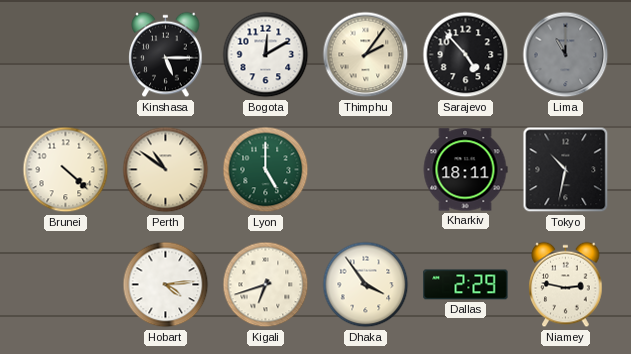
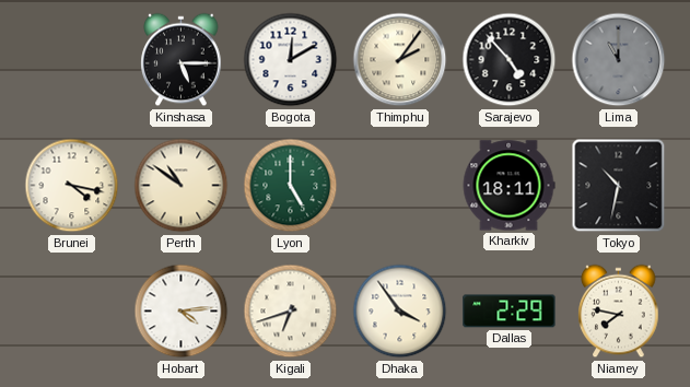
Brunei: 4:22 -> 4:17 (72, 186)
Niamey: 2:47 -> 7:47 (619, 312)
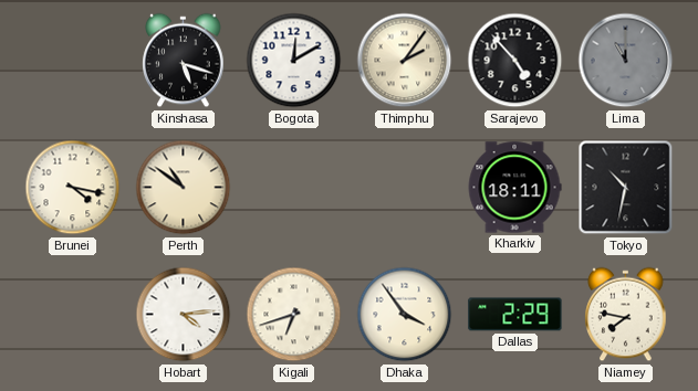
Kinshasa: 5:15 -> 5:18 (184, 61)
Lyon: 5:00 -> none (291, 186)
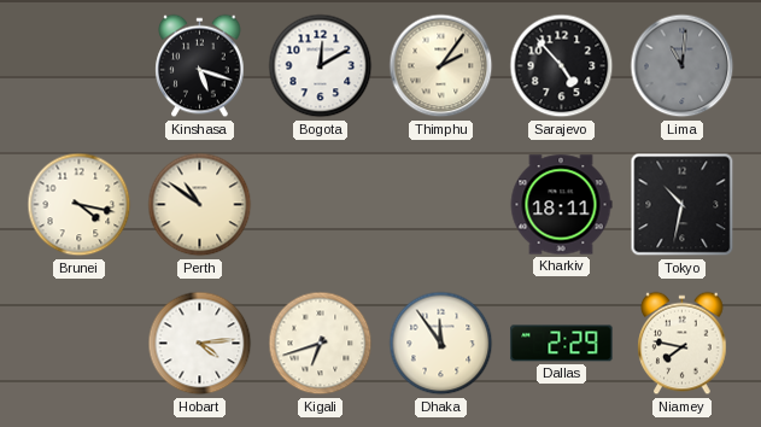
Lima: 11:00 -> 11:01 (683, 66)
Dhaka: 3:54 -> 11:54 (441, 344)
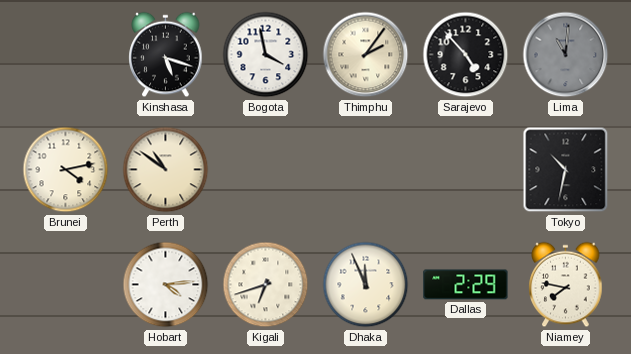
Bogota: 12:10 -> 3:58 (266, 55)
Brunei: 4:17 -> 4:13 (66, 170)
Kharkiv: 18:11 -> none (561, 205)
Dhaka: 11:54 -> 11:56 (366, 285)
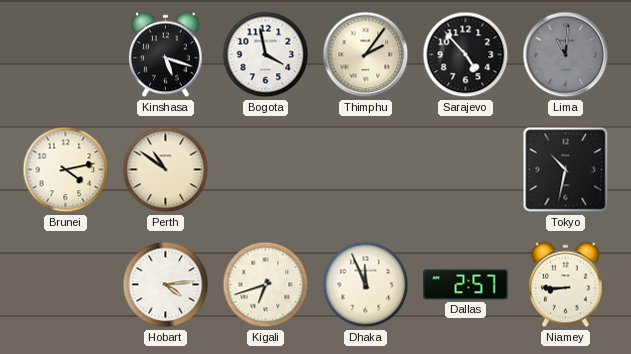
Dallas: 2:29 -> 2:57 (466, 285)
Niamey: 7:47 -> 8:45 (566, 285)
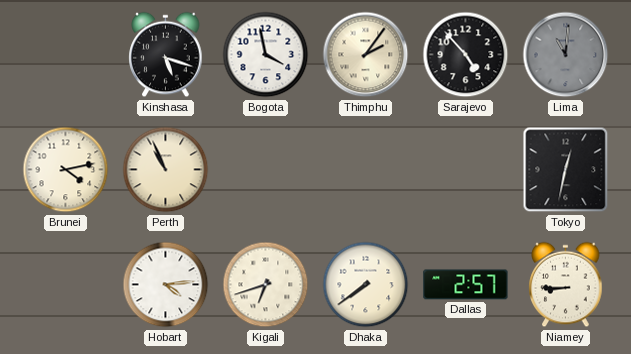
Perth: 10:51 -> 10:56 (166, 170)
Tokyo: 10:32 -> 12:32 (566, 170)
Dhaka: 11:56 -> 7:39 (366, 285)
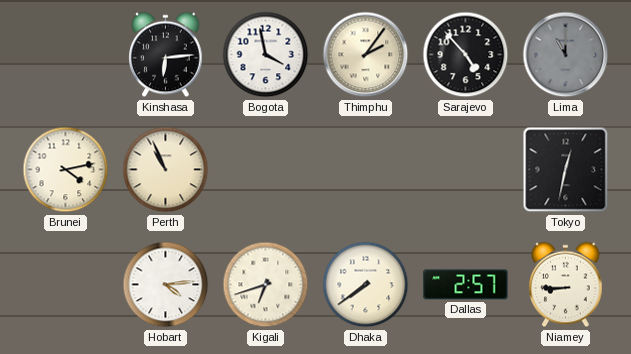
Kinshasa: 5:18 -> 6:14 (166, 55)
Lima: 11:01 -> 11:00 (566, 55)
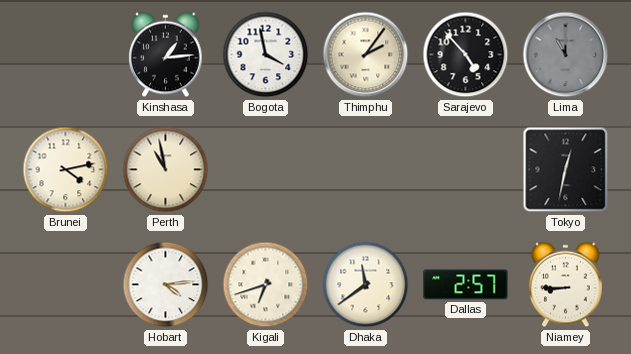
Kinshasa: 6:14 -> 1:14 (166, 55)
Perth: 10:56 -> 10:58 (166, 170)
Dhaka: 7:39 -> 11:39 (366, 285)
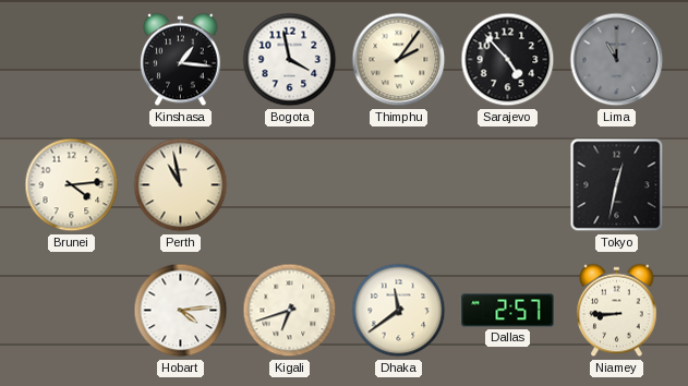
Kinshasa: 1:14 -> 1:16 (181, 60)
Brunei: 4:13 -> 4:14 (72, 185)
